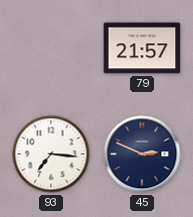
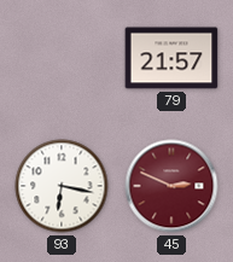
93: 7:16 -> 6:17 (62, 186)
45 dial: navy -> burgundy (171, 186)
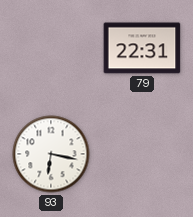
79: 21:57 -> 22:31 (142, 48)
45: 2:49 -> none (171, 186)
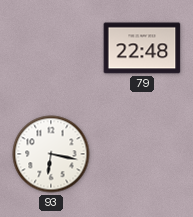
79: 22:31 -> 22:48 (142, 48)
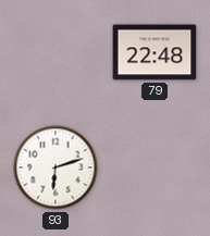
93: 6:17 -> 6:12 (55, 167)
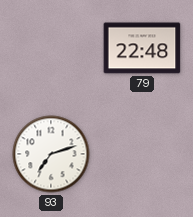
93: 6:12 -> 7:12 (51, 154)
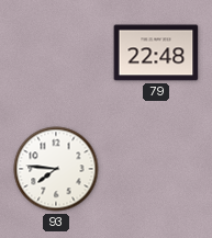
93: 7:12 -> 7:46 (56, 169)
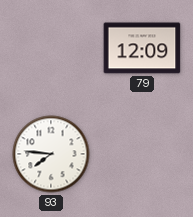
79: 22:48 -> 12:09 (142, 48)
